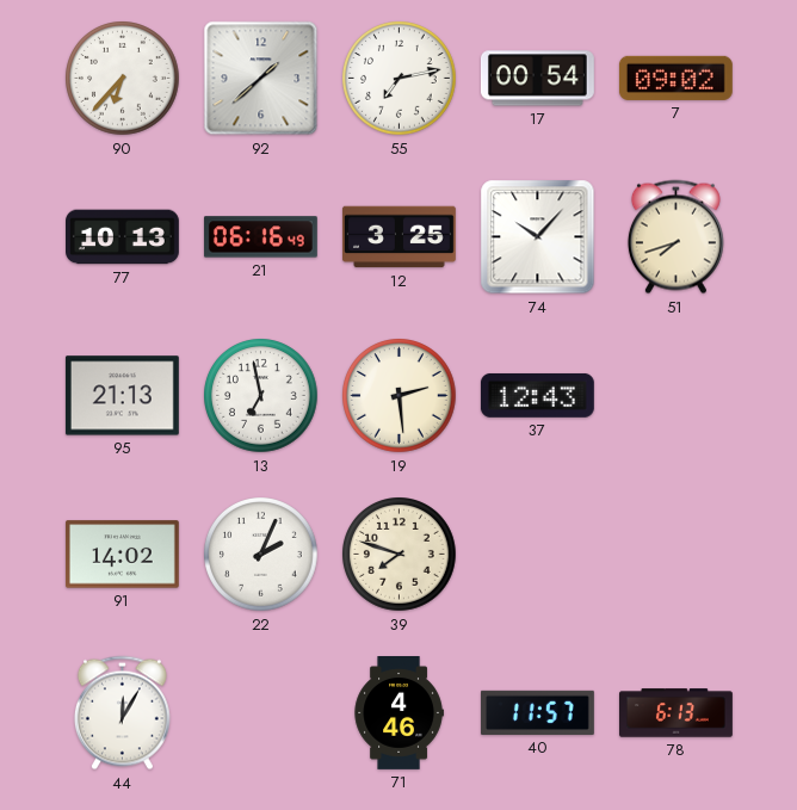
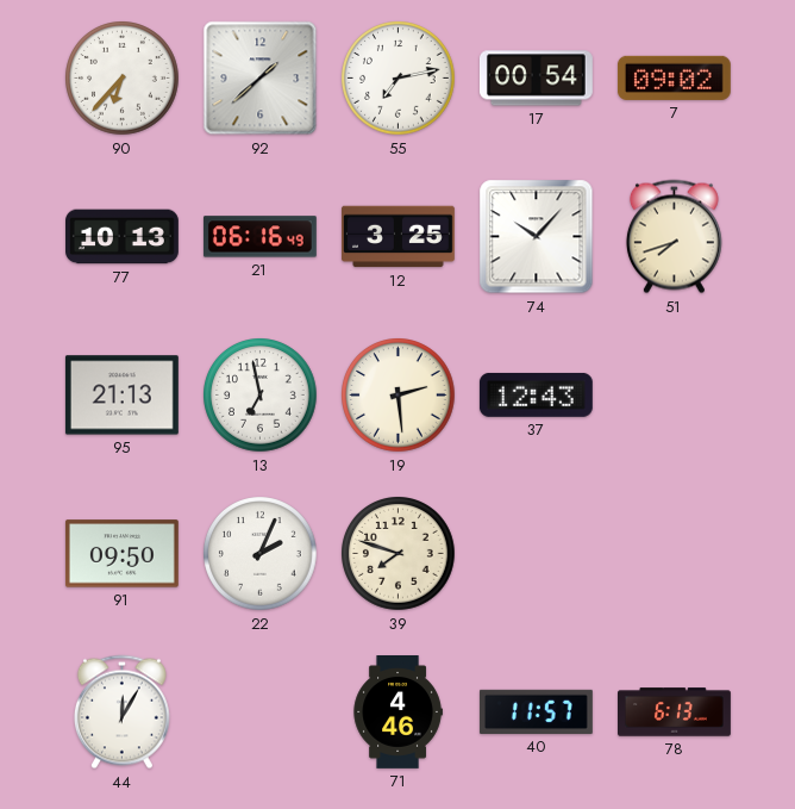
91: 14:02 -> 09:50 (121, 554)
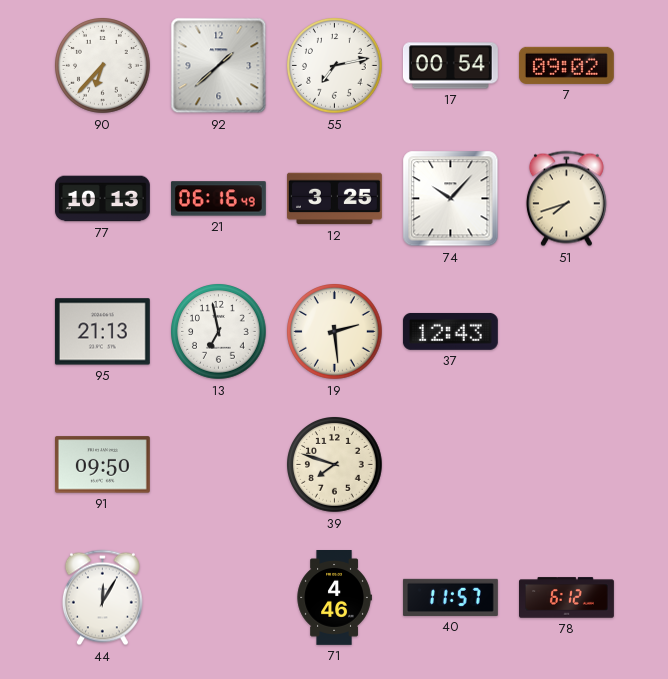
22: 2:04 -> none (261, 554)
78: 6:13 -> 6:12 (567, 598)
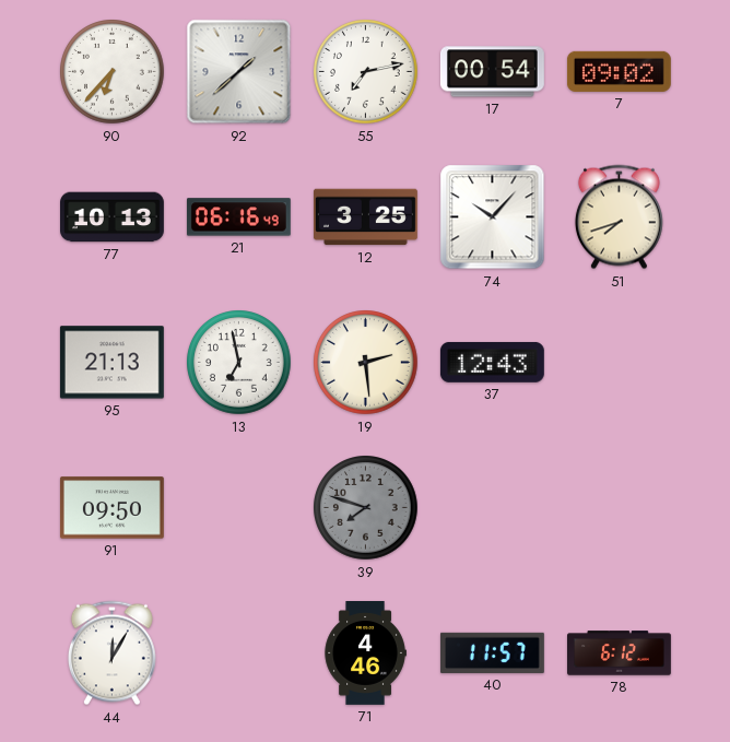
39 dial: cream -> grey (366, 508)
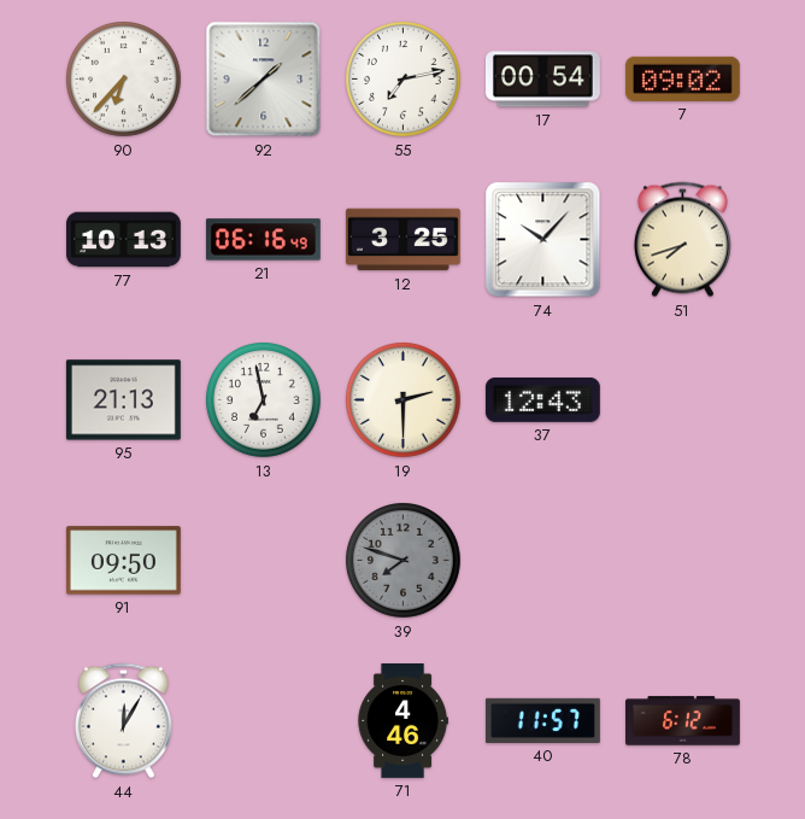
19: 2:29 -> 2:30 (404, 400)
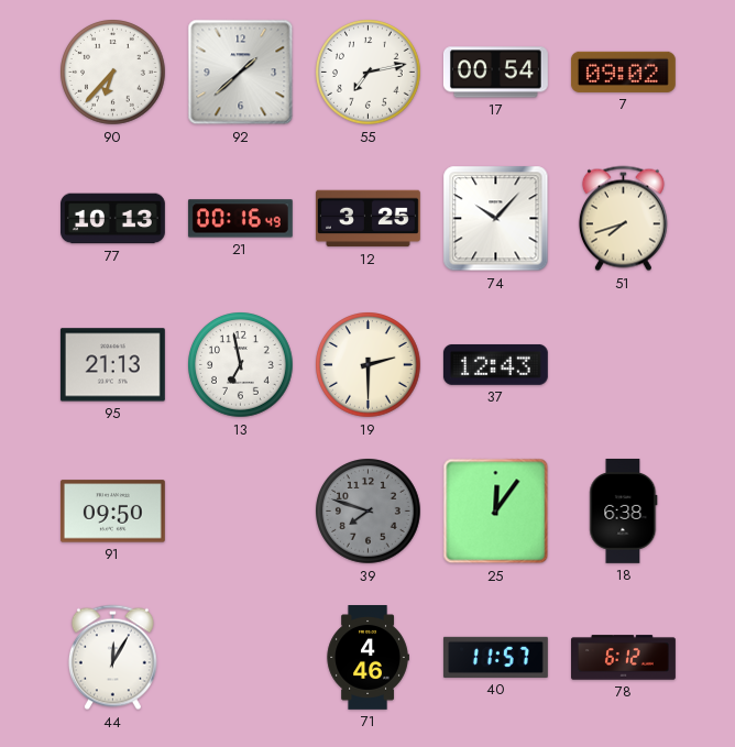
21: 06:16 -> 00:16 (240, 219)
25: none -> 12:06 (496, 512)
18: none -> 6:38 (624, 510)
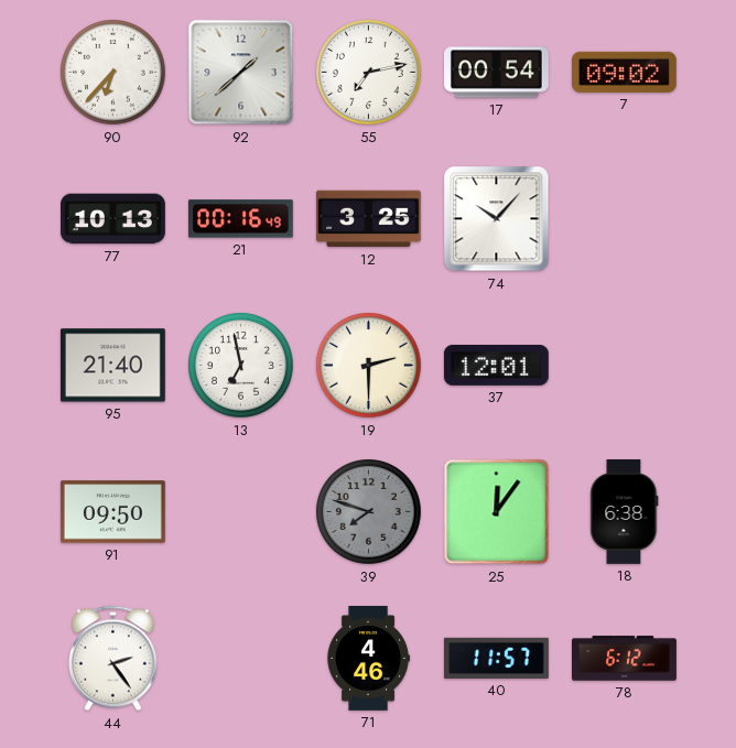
51: 7:42 -> none (623, 219)
95: 21:13 -> 21:40 (112, 366)
37: 12:43 -> 12:01 (496, 365)
44: 12:05 -> 2:24 (112, 659)
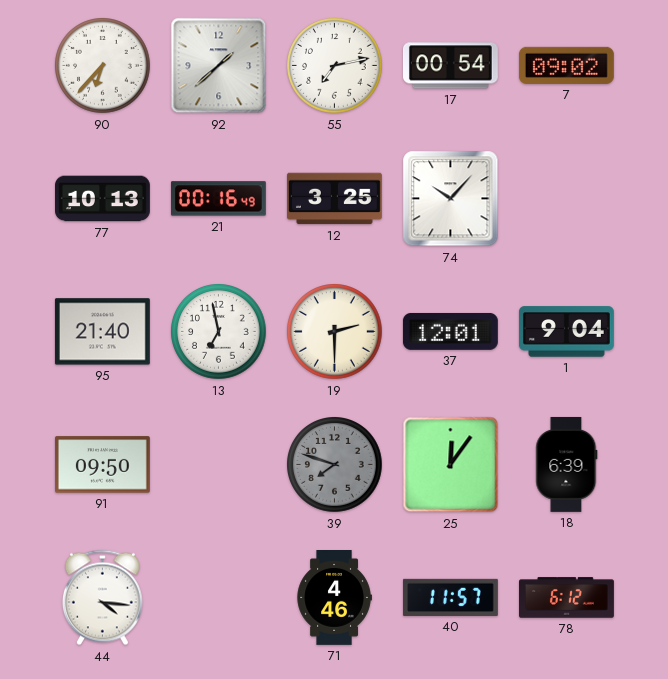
1: none -> 9:04 (566, 332)
18: 6:38 -> 6:39 (567, 464)
44: 2:24 -> 4:16 (102, 598)
